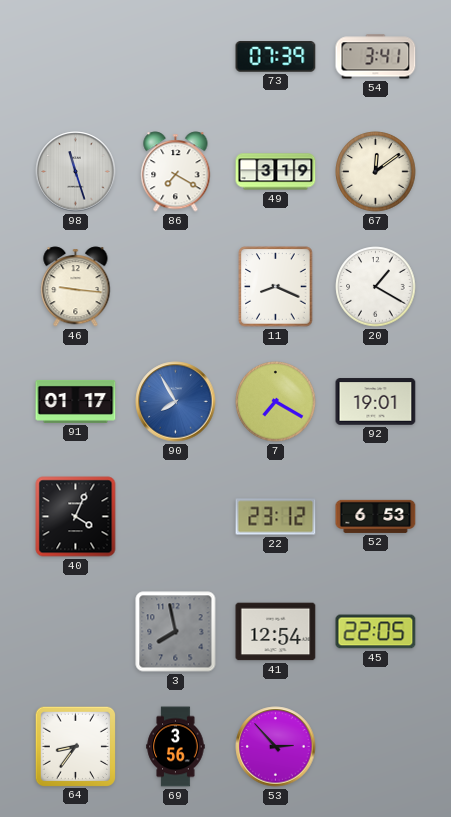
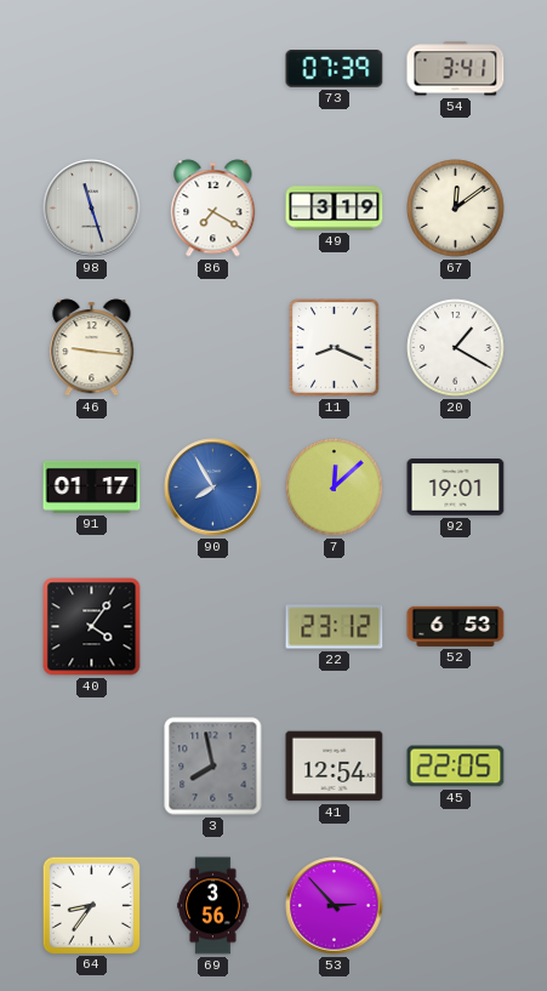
7: 7:20 -> 12:08 (335, 488)
40: 4:04 -> 4:06 (92, 627)
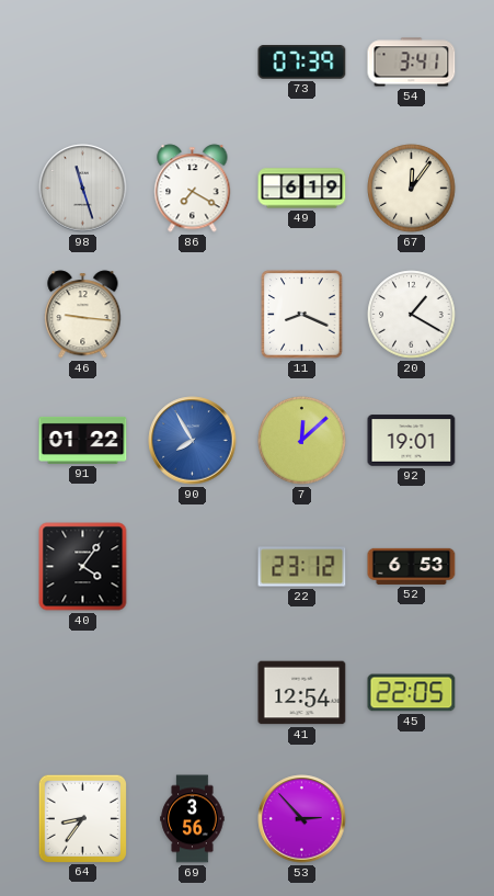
49: 3:19 -> 6:19 (302, 189)
67: 12:09 -> 12:06 (412, 189)
91: 01:17 -> 01:22 (83, 440)
3: 7:58 -> none (213, 767)
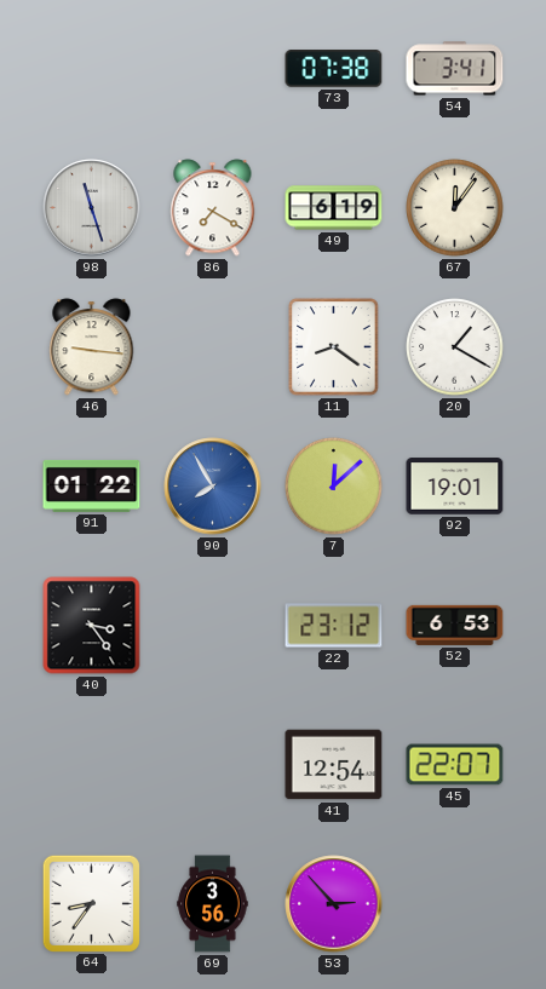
73: 07:39 -> 07:38 (334, 69)
11: 8:19 -> 8:21 (334, 347)
40: 4:06 -> 3:24 (92, 626)
45: 22:05 -> 22:07 (455, 765)
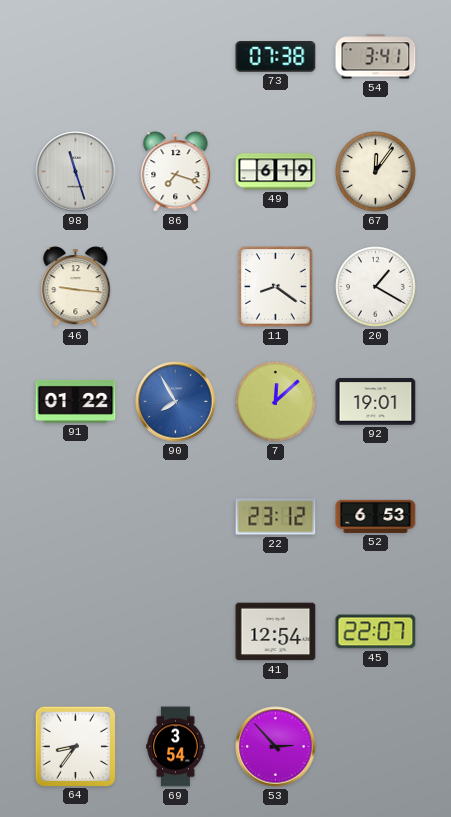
86: 7:20 -> 7:18 (176, 172)
40: 3:24 -> none (92, 626)
69: 3:56 -> 3:54 (176, 747)
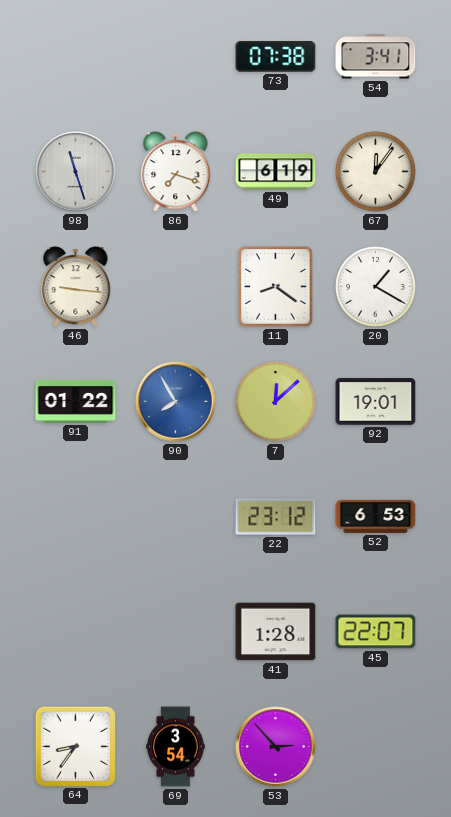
41: 12:54 -> 1:28 (276, 632)
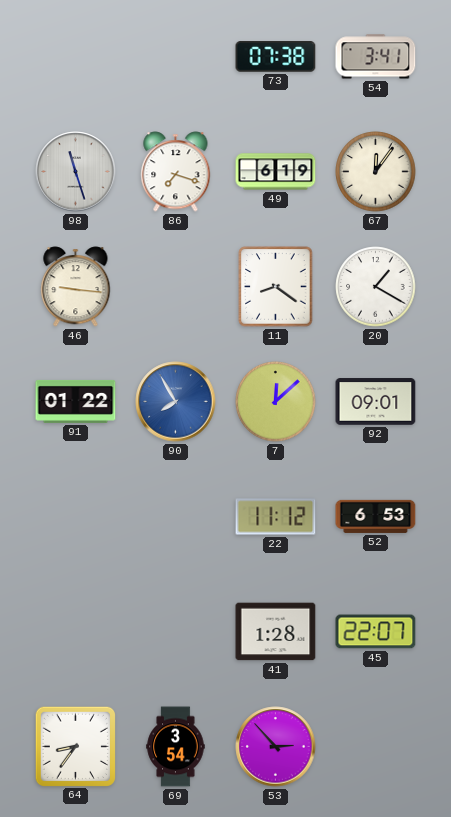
92: 19:01 -> 09:01 (376, 402)
22: 23:12 -> 11:12 (276, 517)
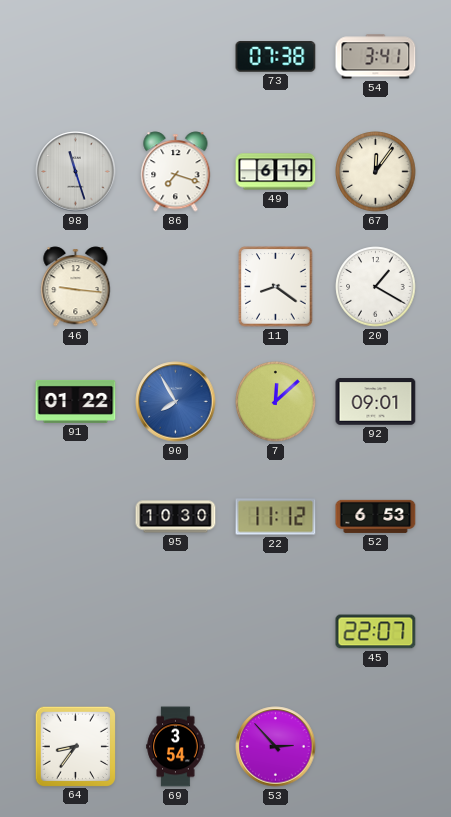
95: none -> 10:30 (176, 517)
41: 1:28 -> none (276, 632)
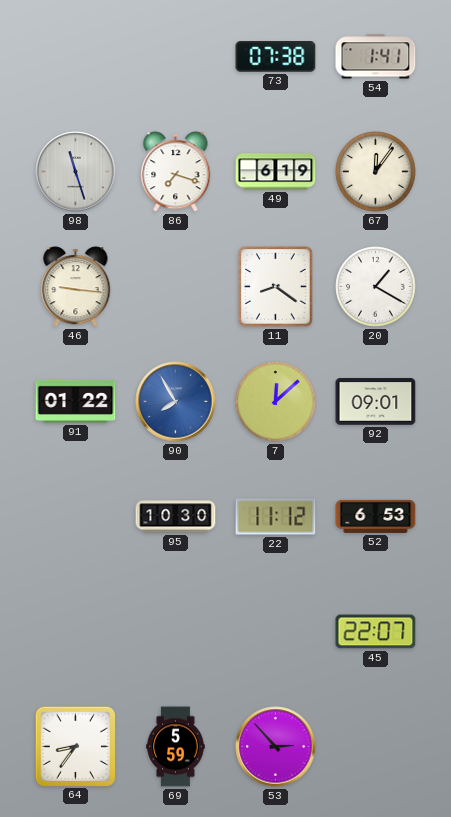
54: 3:41 -> 1:41 (376, 57)
69: 3:54 -> 5:59 (176, 747)
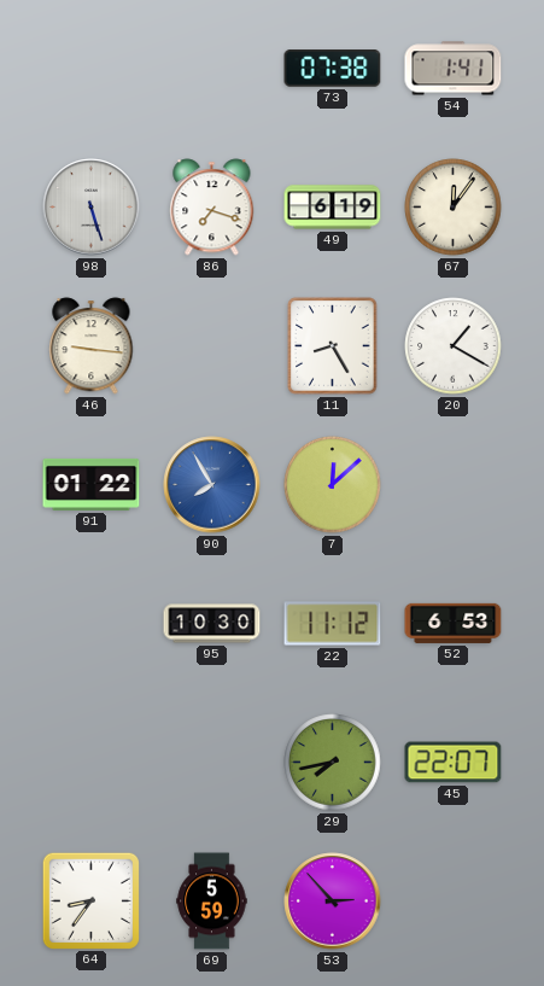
98: 11:27 -> 5:27 (92, 208)
11: 8:21 -> 8:25 (333, 346)
92: 09:01 -> none (376, 402)
29: none -> 7:43 (333, 763)
